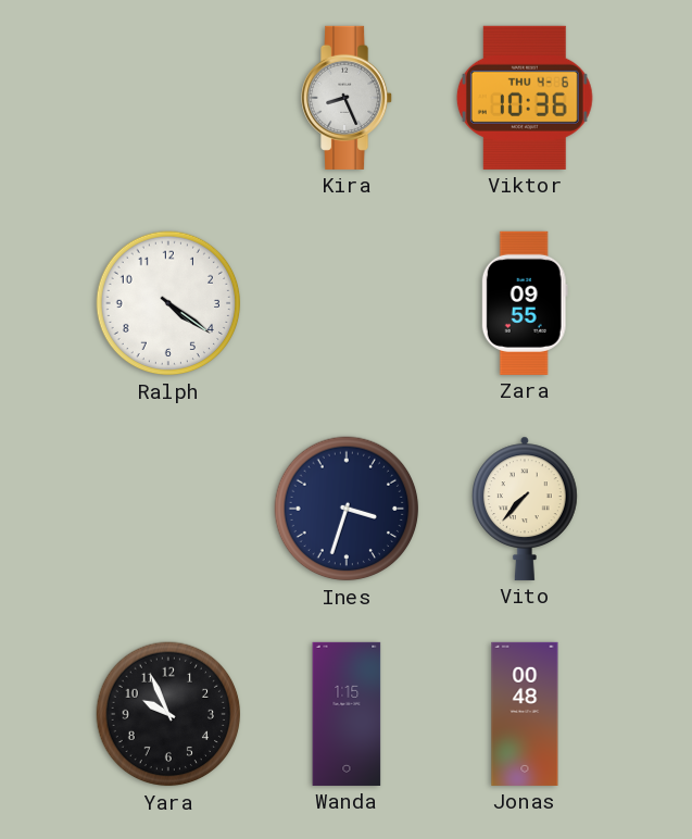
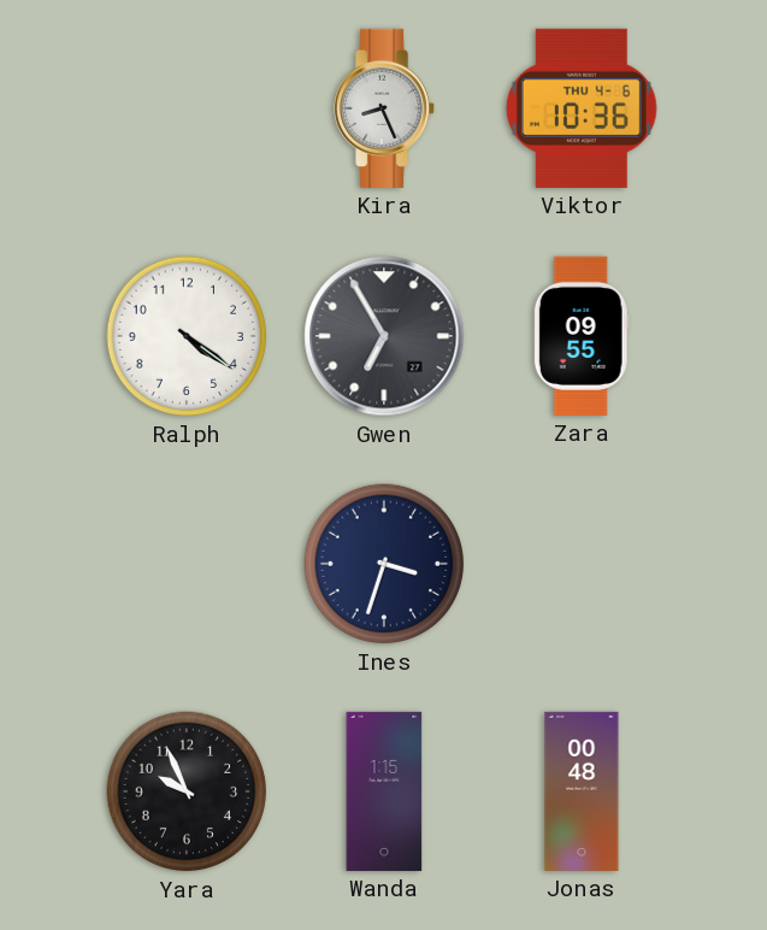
Gwen: none -> 6:55 (384, 336)
Vito: 7:37 -> none (525, 509)
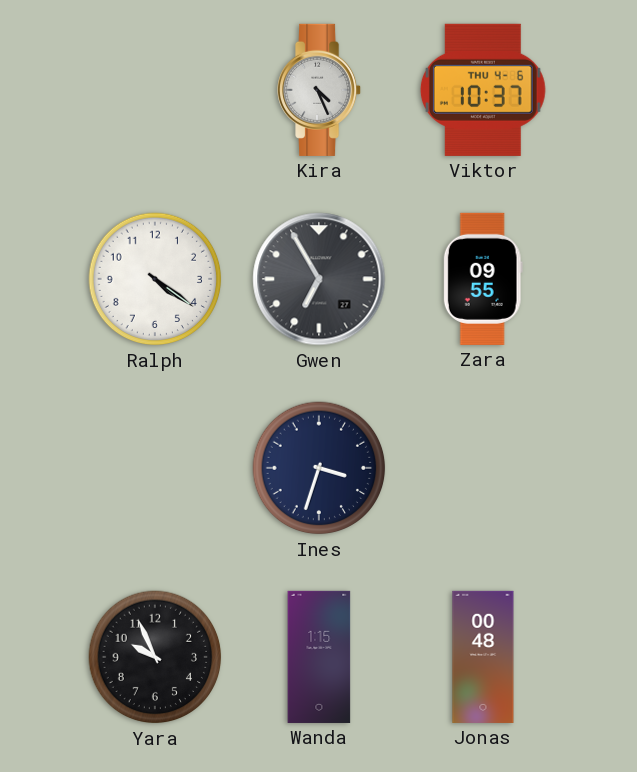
Kira: 8:26 -> 4:26 (320, 90)
Viktor: 10:36 -> 10:37 (483, 90)
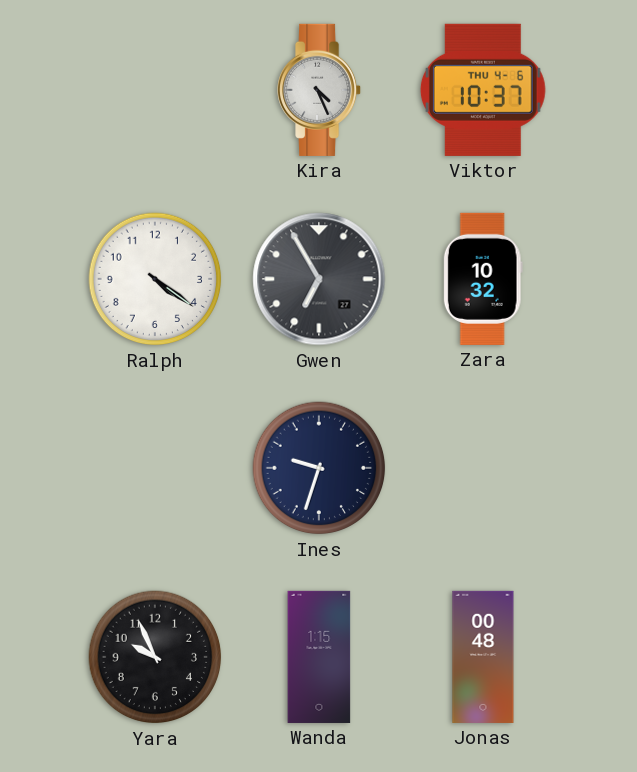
Zara: 09:55 -> 10:32 (483, 279)
Ines: 3:33 -> 9:33 (319, 468)
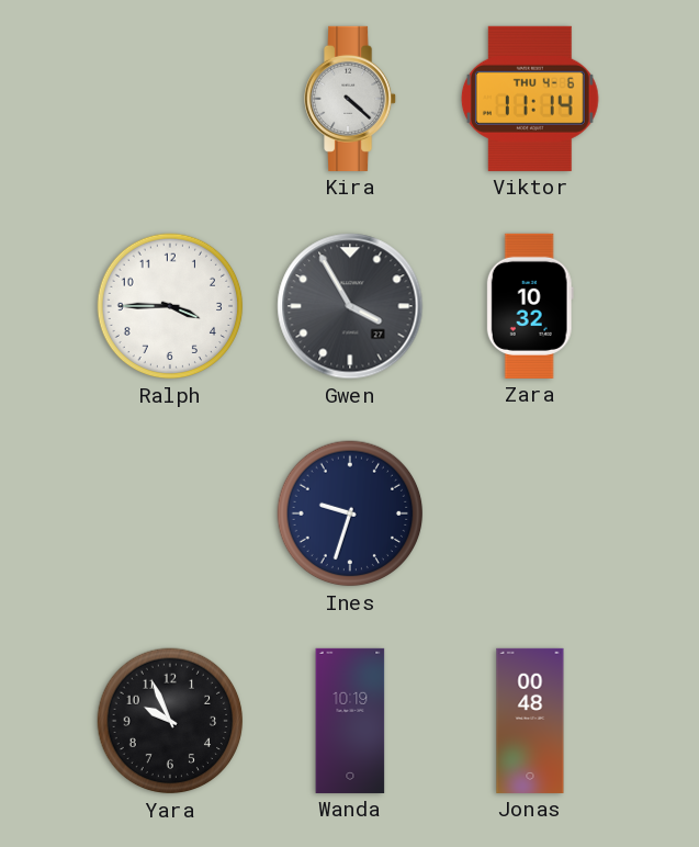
Kira: 4:26 -> 4:22 (351, 99)
Viktor: 10:37 -> 11:14 (530, 99)
Ralph: 4:21 -> 3:45 (170, 306)
Gwen: 6:55 -> 3:55 (350, 306)
Wanda: 1:15 -> 10:19 (350, 721)
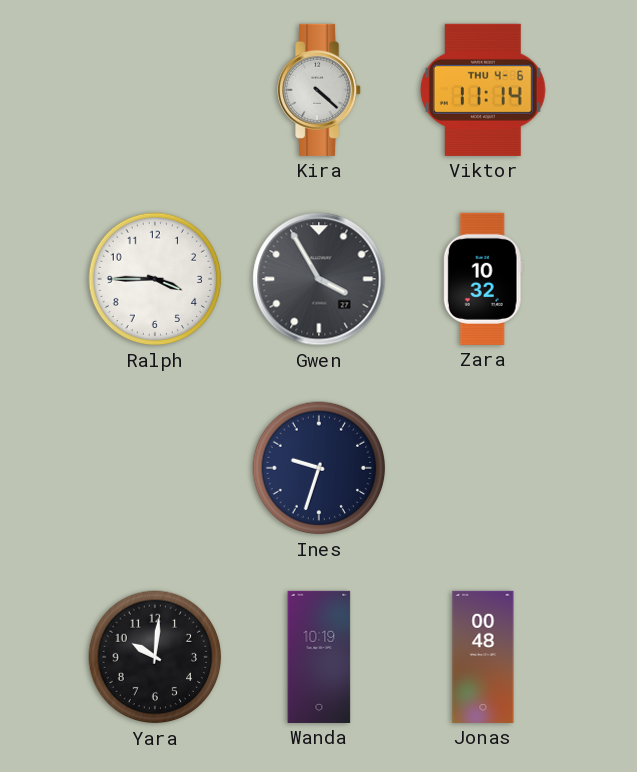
Yara: 9:56 -> 10:01 (155, 657)
